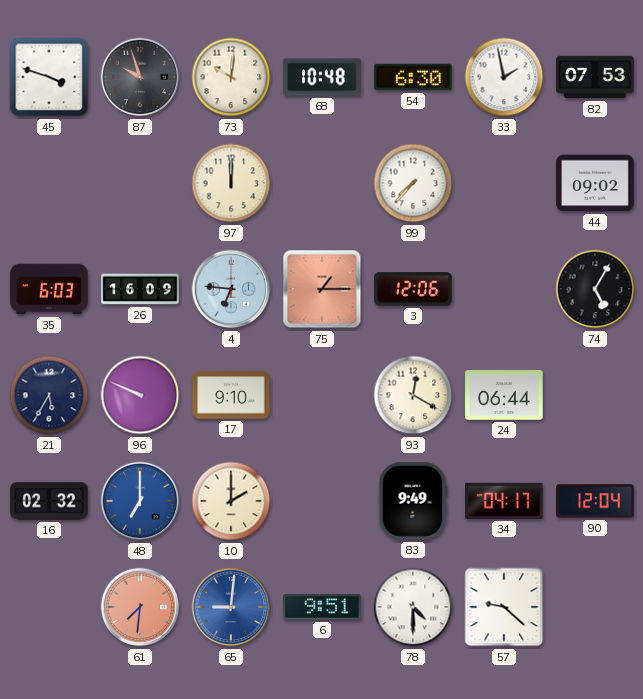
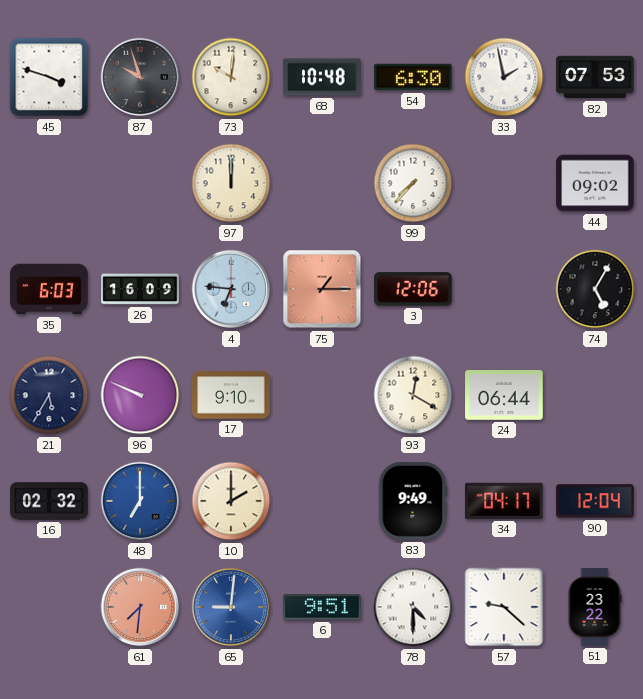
51: none -> 23:22 (595, 607)
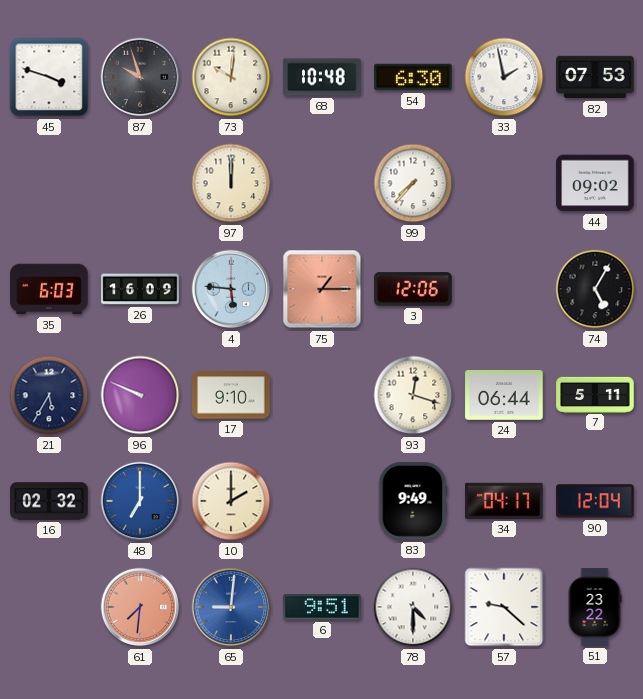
4: 6:46 -> 5:46 (231, 289)
93: 12:20 -> 12:18 (413, 395)
7: none -> 5:11 (595, 394)
